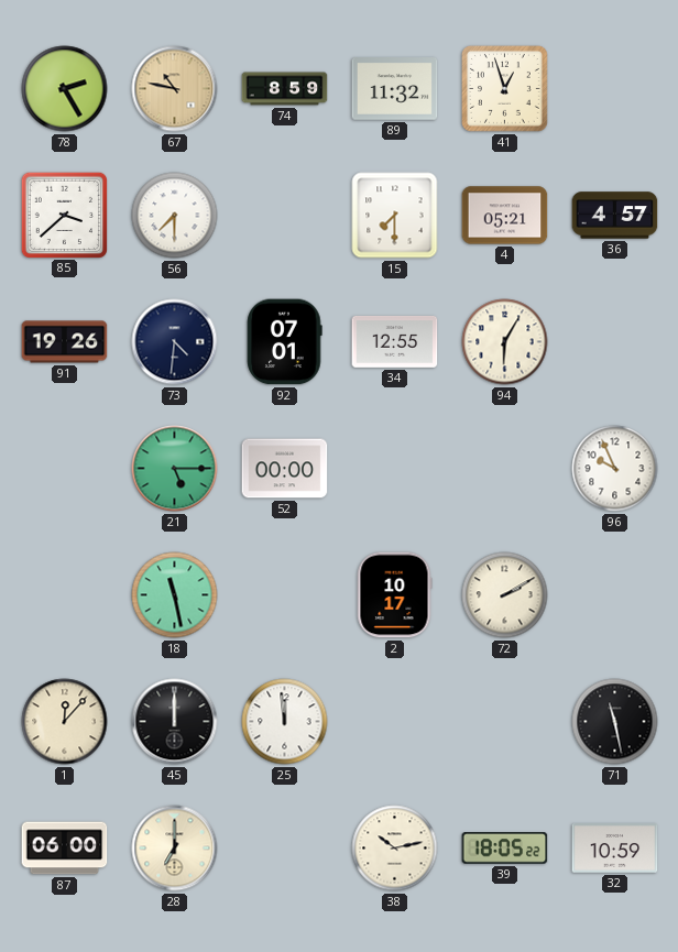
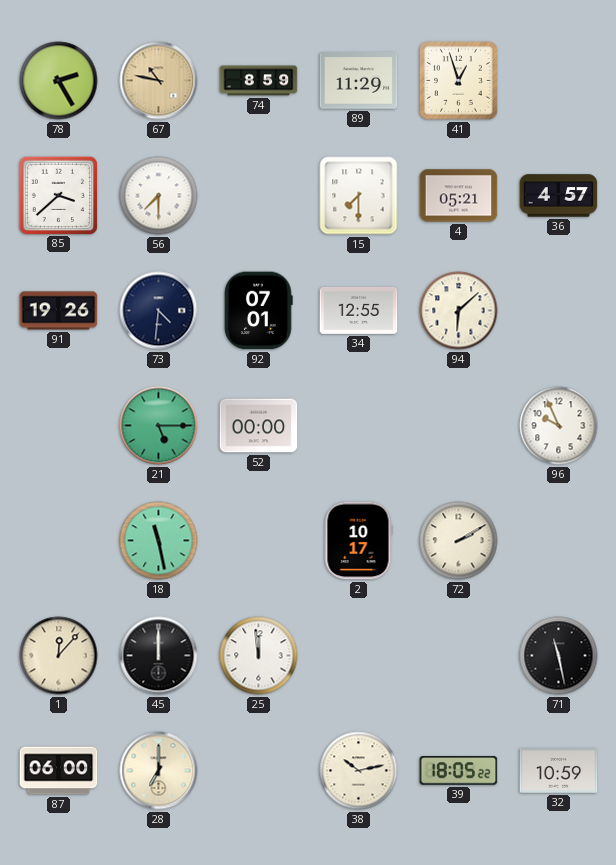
89: 11:32 -> 11:29 (359, 81)
94: 6:05 -> 6:08 (459, 311)
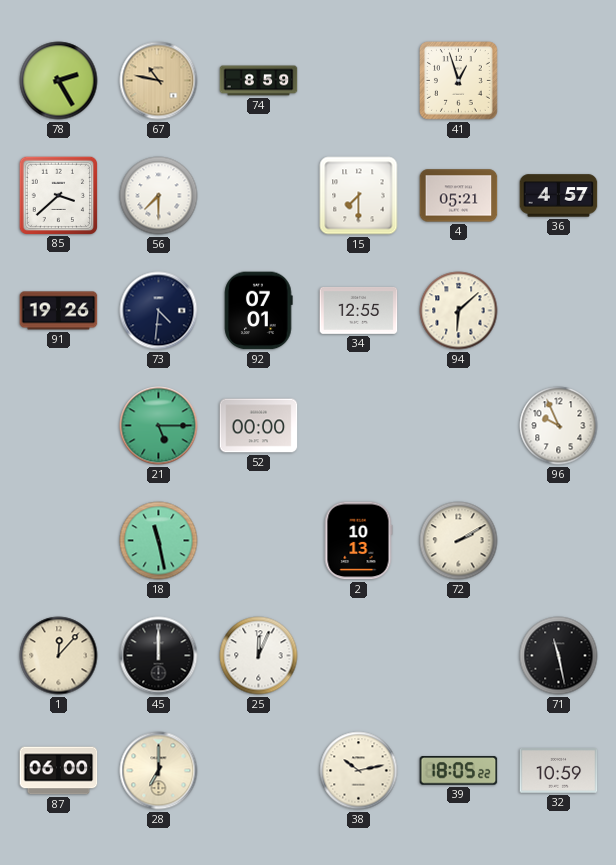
89: 11:29 -> none (359, 81)
2: 10:17 -> 10:13 (358, 541)
25: 11:59 -> 12:04 (259, 656)
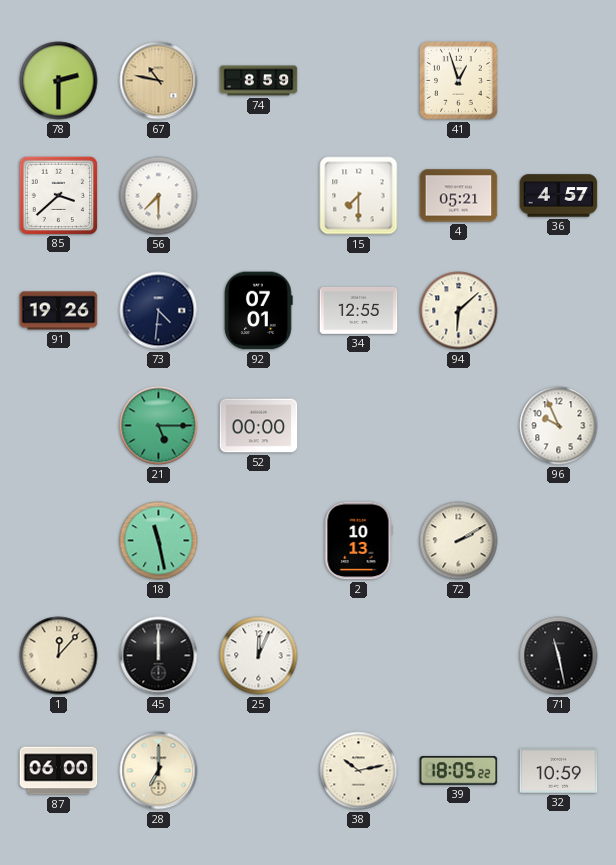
78: 2:25 -> 2:30 (59, 81)
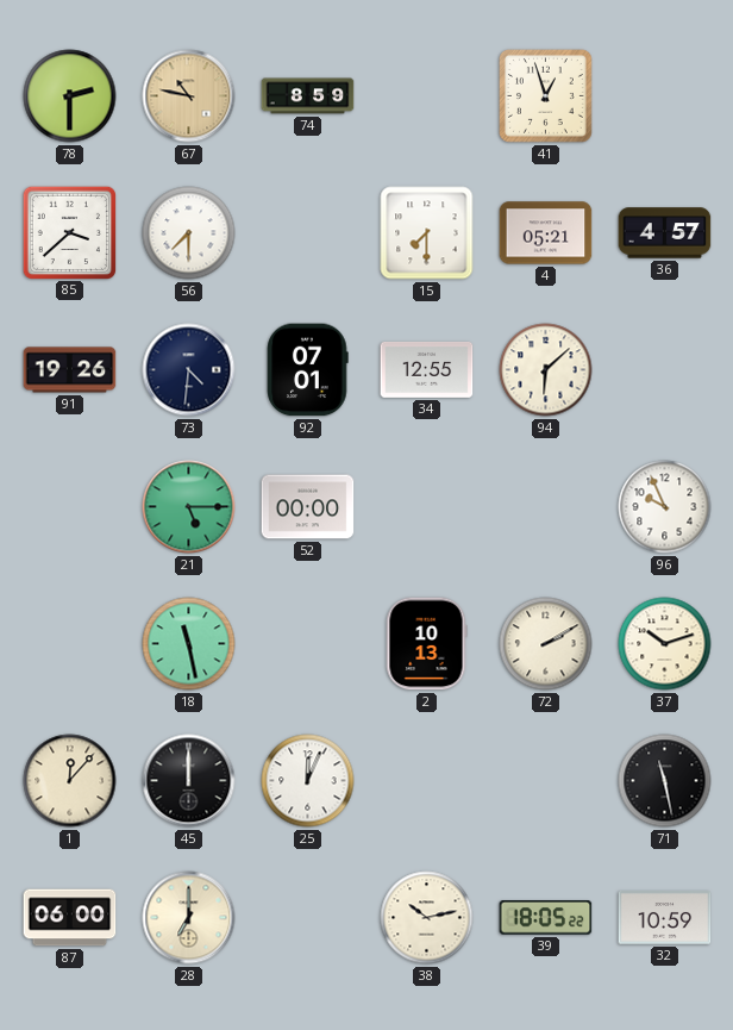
37: none -> 10:12 (665, 644)
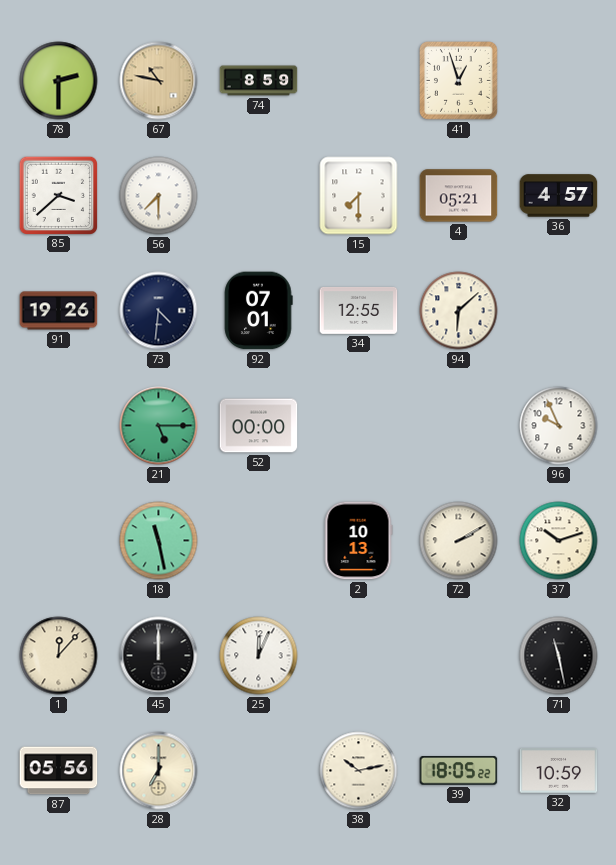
87: 06:00 -> 05:56 (59, 771)
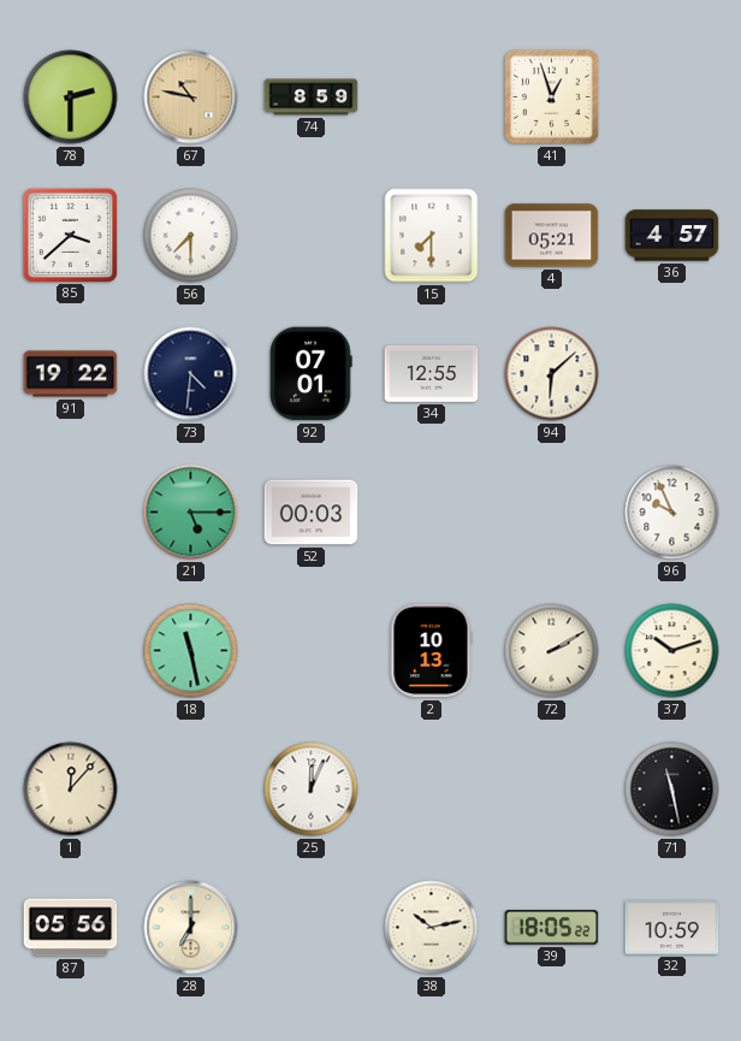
91: 19:26 -> 19:22 (71, 374)
52: 00:00 -> 00:03 (312, 513)
45: 12:00 -> none (159, 656)
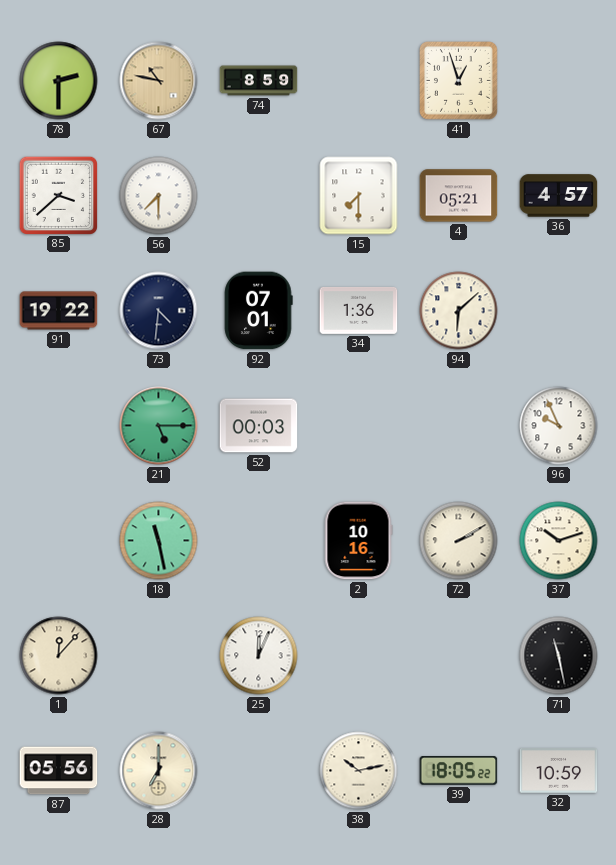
34: 12:55 -> 1:36 (359, 310)
2: 10:13 -> 10:16 (358, 541)
